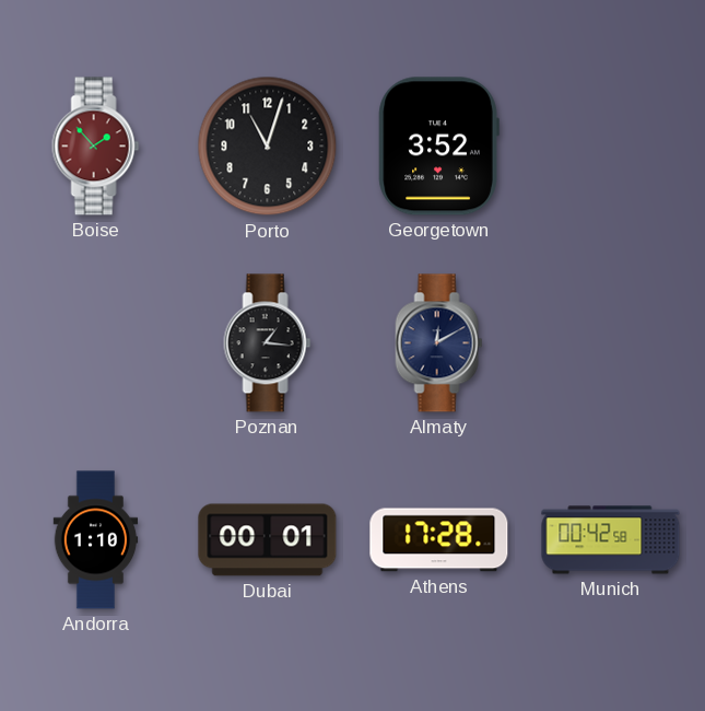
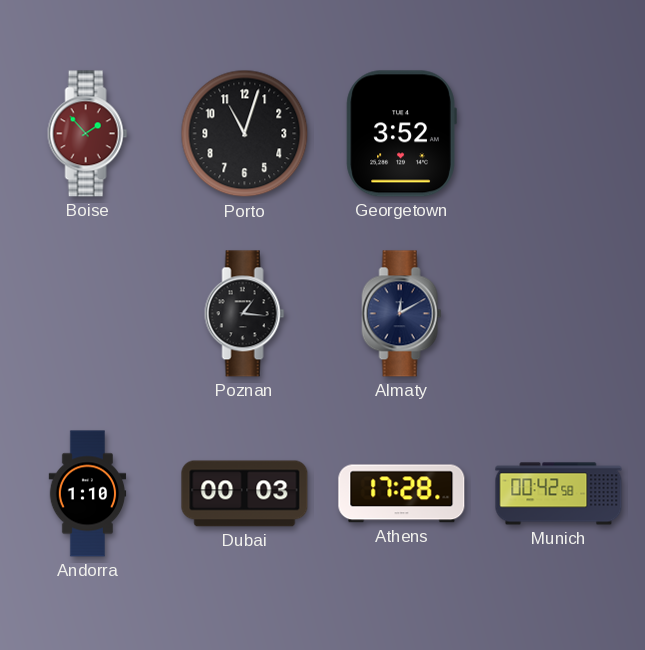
Dubai: 00:01 -> 00:03 (245, 494)
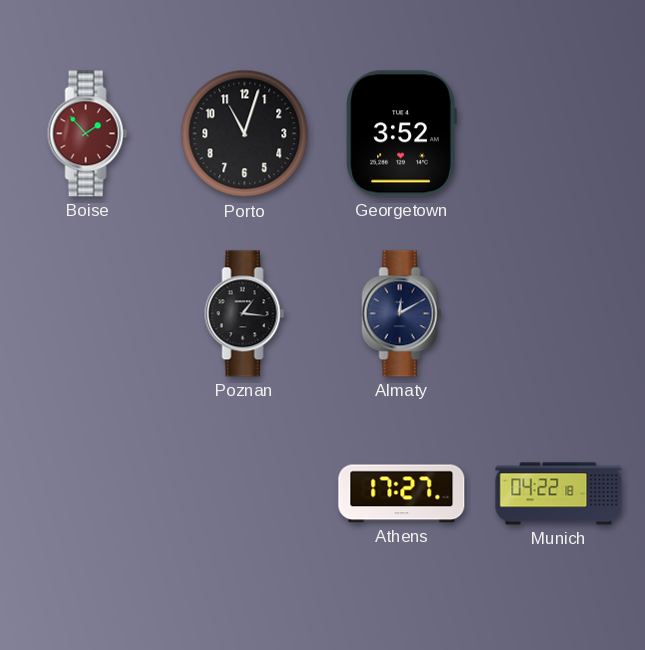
Andorra: 1:10 -> none (88, 494)
Dubai: 00:03 -> none (245, 494)
Athens: 17:28 -> 17:27 (402, 494)
Munich: 00:42 -> 04:22 (559, 494)
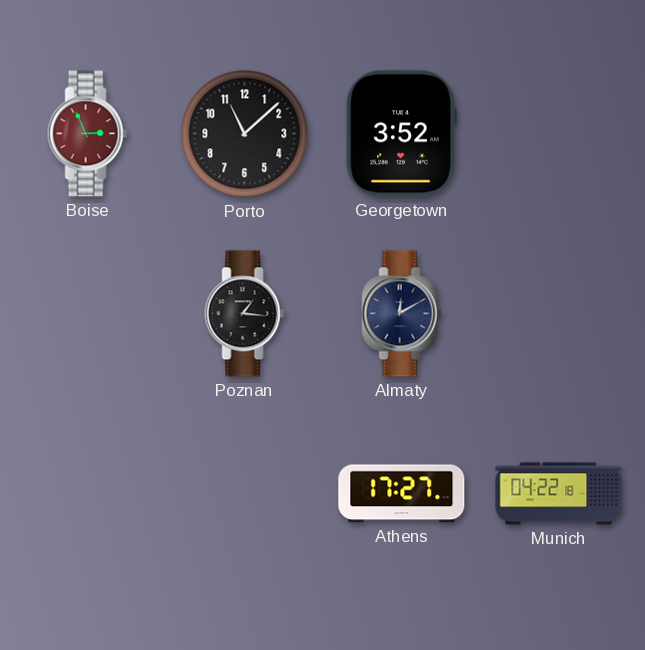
Boise: 1:53 -> 2:56 (88, 134)
Porto: 11:03 -> 11:08 (245, 134)
